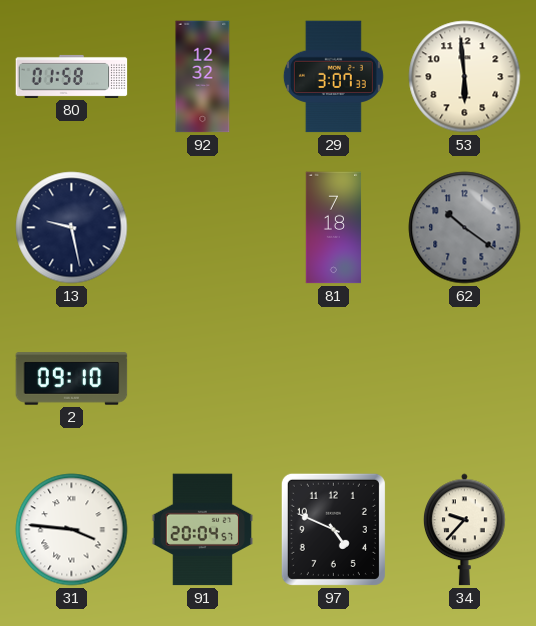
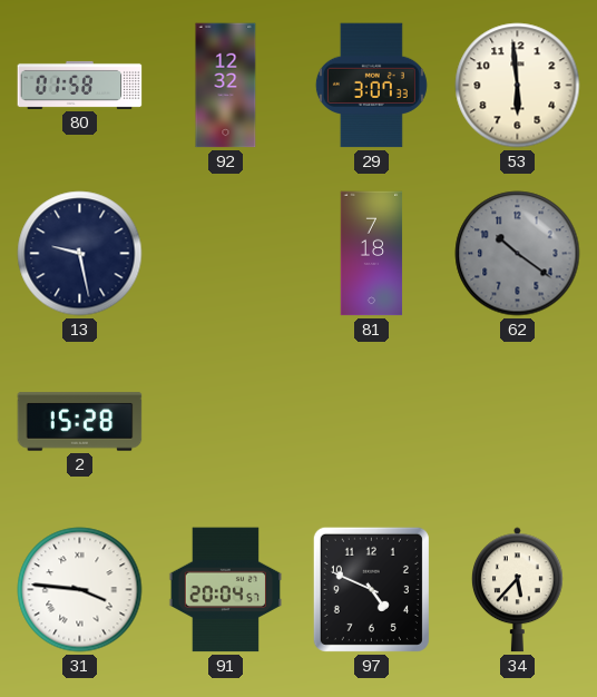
2: 09:10 -> 15:28 (80, 422)
34: 9:37 -> 5:37 (518, 590)
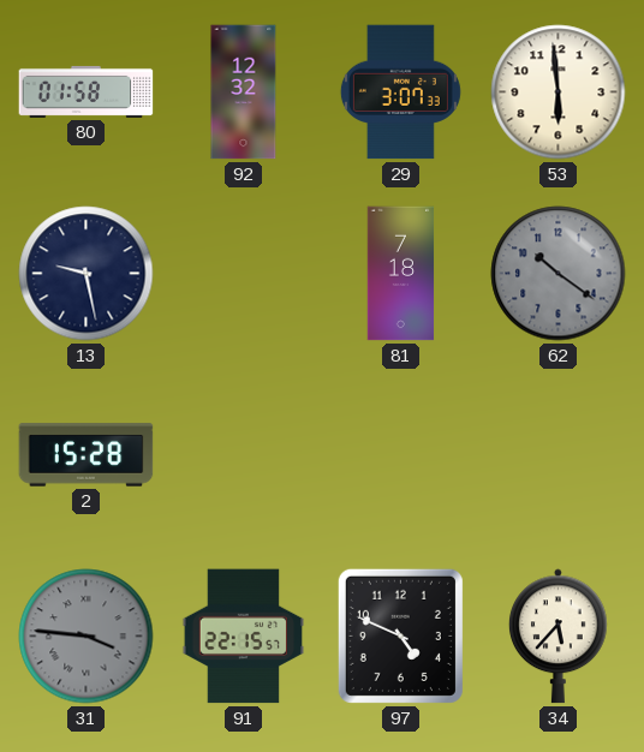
31 dial: white -> grey (87, 637)
91: 20:04 -> 22:15 (244, 637)
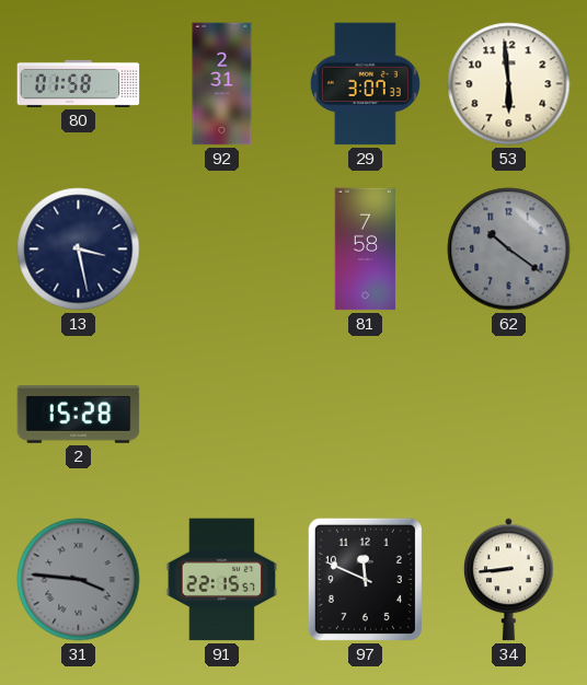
92: 12:32 -> 2:31 (222, 84)
13: 9:28 -> 3:28 (79, 249)
81: 7:18 -> 7:58 (366, 249)
97: 4:49 -> 11:49 (365, 579)
34: 5:37 -> 8:44 (509, 580)
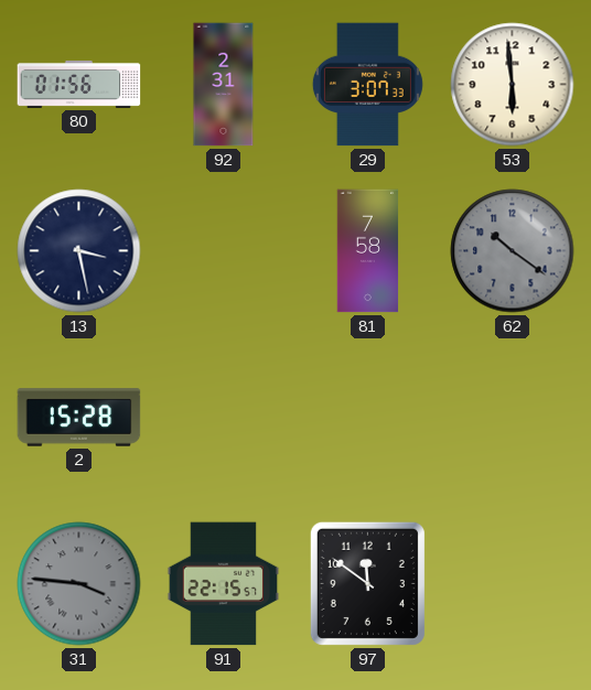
80: 01:58 -> 01:56 (79, 84)
97: 11:49 -> 11:51 (367, 583)
34: 8:44 -> none (509, 580)
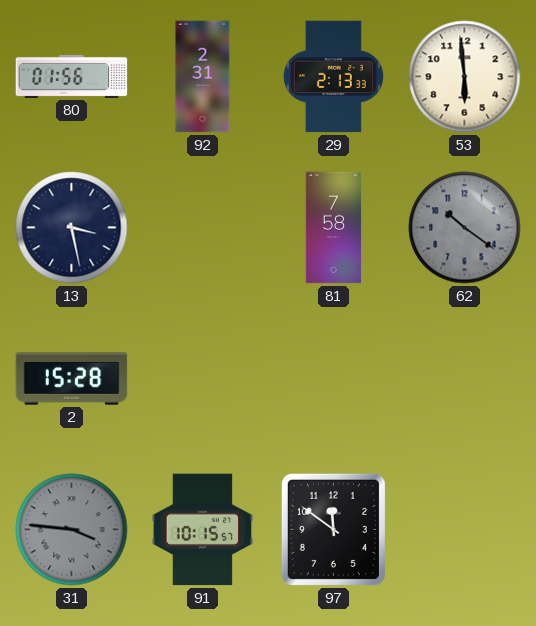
29: 3:07 -> 2:13 (333, 77)
91: 22:15 -> 10:15 (203, 530)
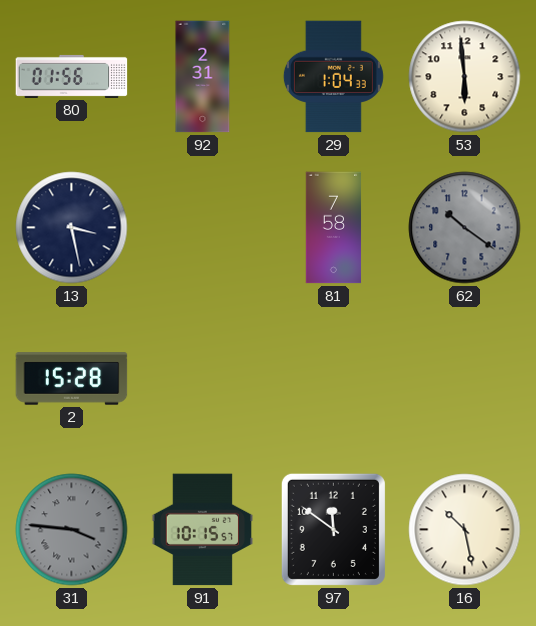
29: 2:13 -> 1:04 (333, 77)
16: none -> 10:28 (465, 530)
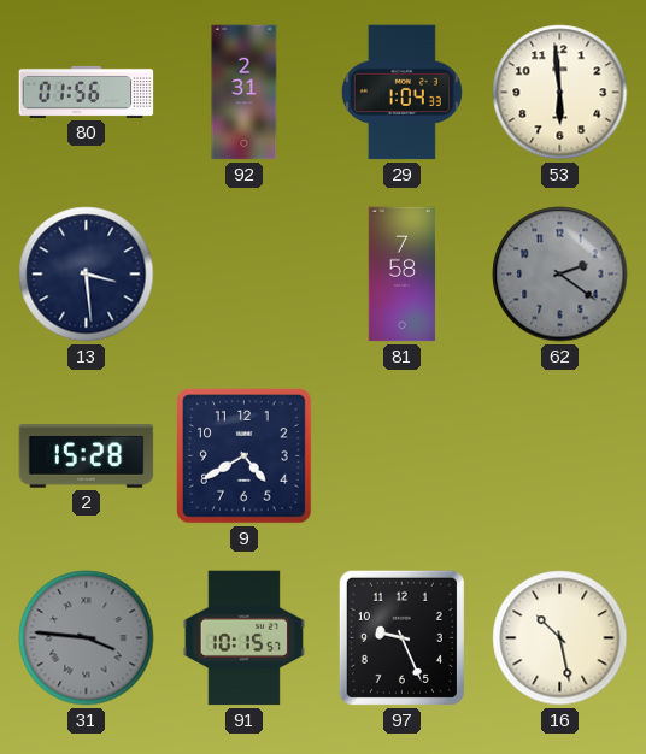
13: 3:28 -> 3:29 (87, 275)
62: 10:21 -> 2:21 (560, 275)
9: none -> 4:40 (245, 456)
97: 11:51 -> 9:26 (401, 637)
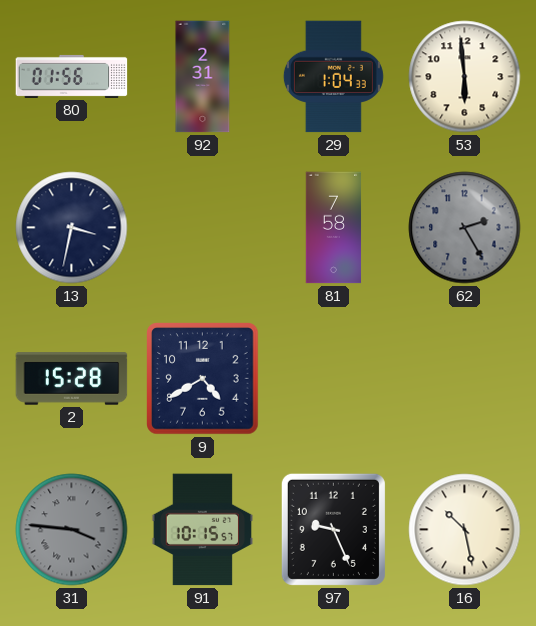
13: 3:29 -> 3:32 (72, 228)
62: 2:21 -> 2:25 (465, 228)
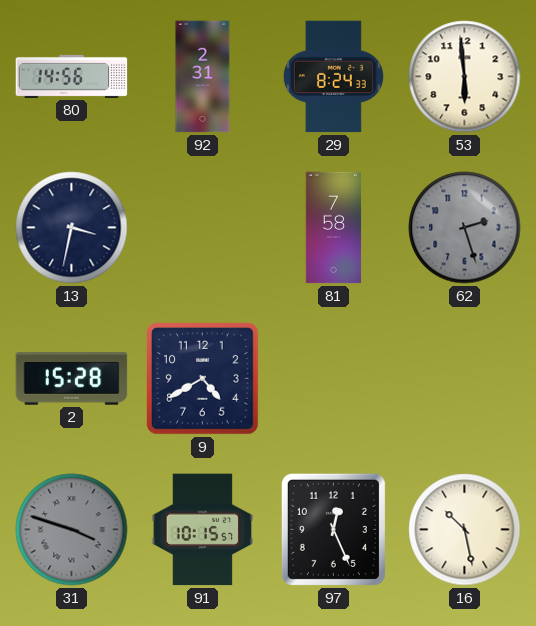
80: 01:56 -> 14:56 (72, 76)
29: 1:04 -> 8:24 (333, 77)
62: 2:25 -> 2:27 (465, 228)
31: 3:46 -> 3:48 (72, 530)
97: 9:26 -> 12:26 (333, 529)
